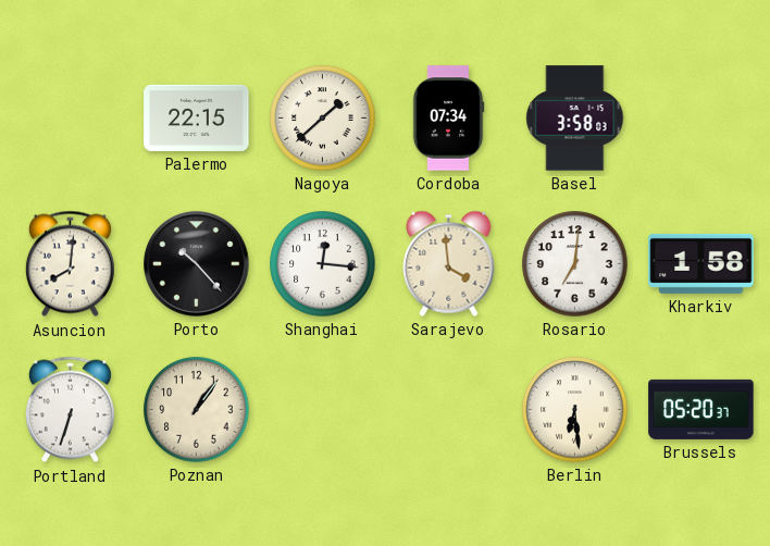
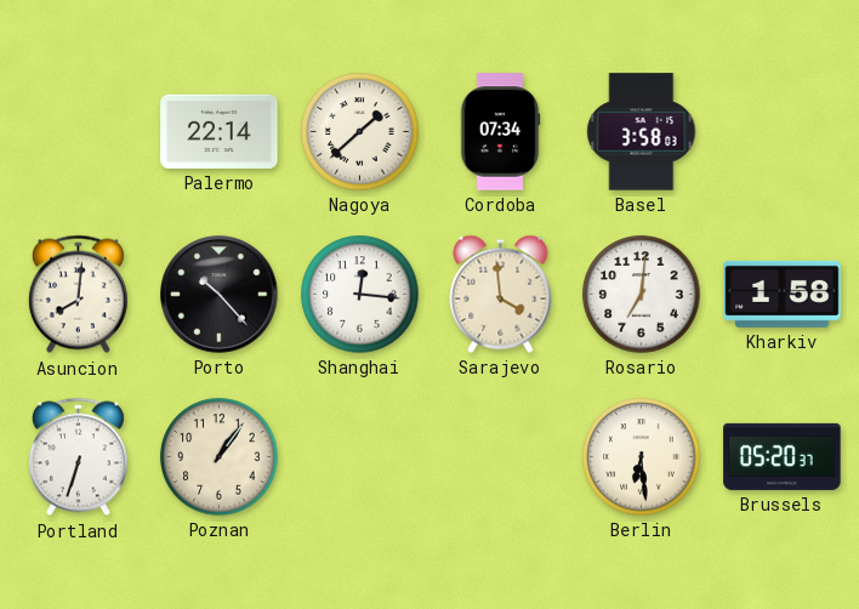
Palermo: 22:15 -> 22:14 (220, 131)
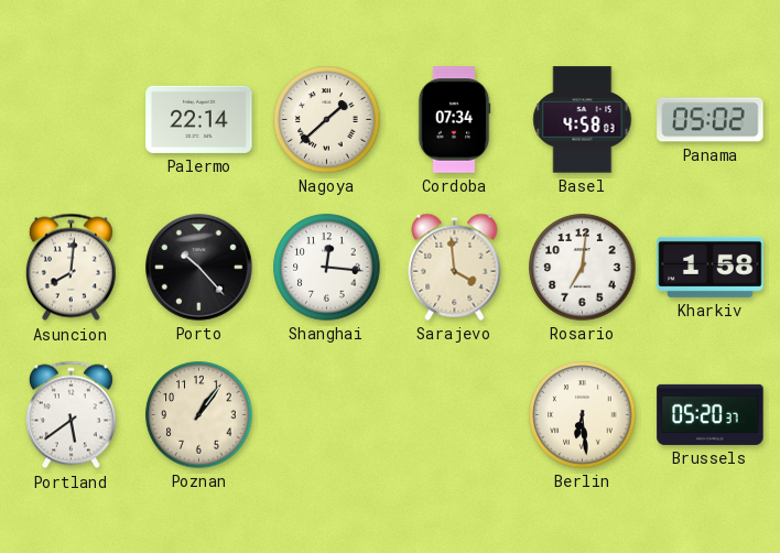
Basel: 3:58 -> 4:58 (583, 120)
Panama: none -> 05:02 (711, 120)
Portland: 6:33 -> 5:39 (71, 415)
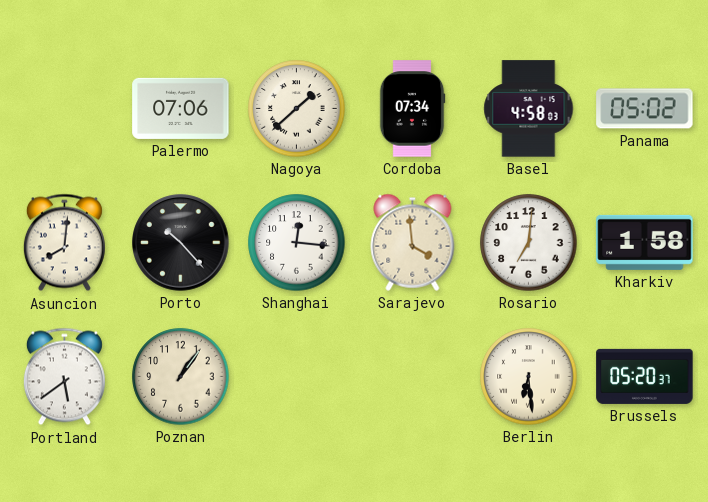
Palermo: 22:14 -> 07:06 (181, 108)
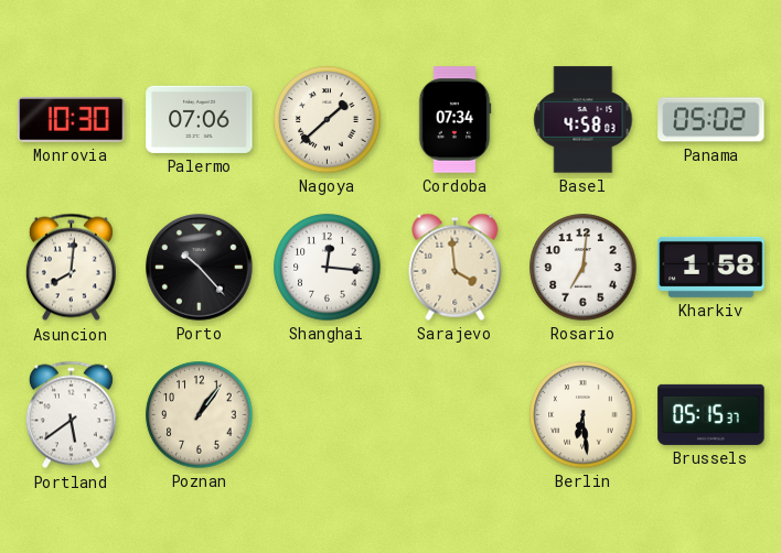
Monrovia: none -> 10:30 (72, 120)
Brussels: 05:20 -> 05:15 (712, 414)
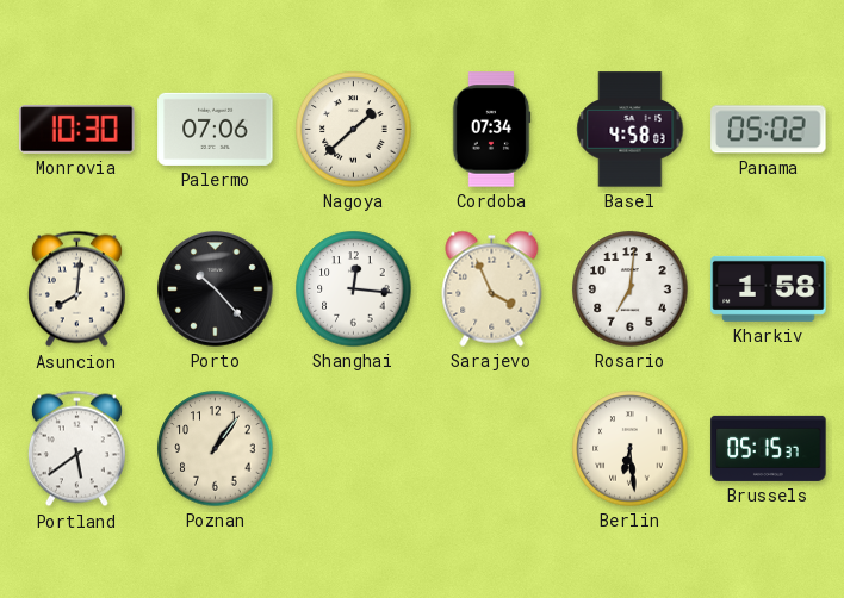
Sarajevo: 3:59 -> 3:56 (492, 288)
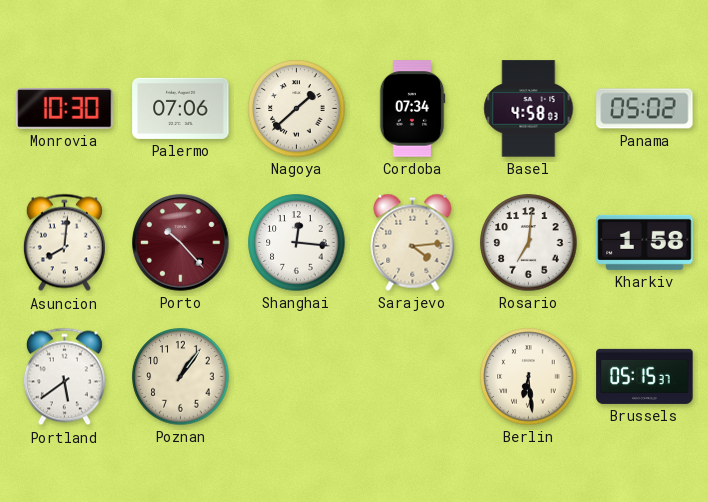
Porto dial: black -> burgundy (181, 243)
Sarajevo: 3:56 -> 4:14 (413, 242)
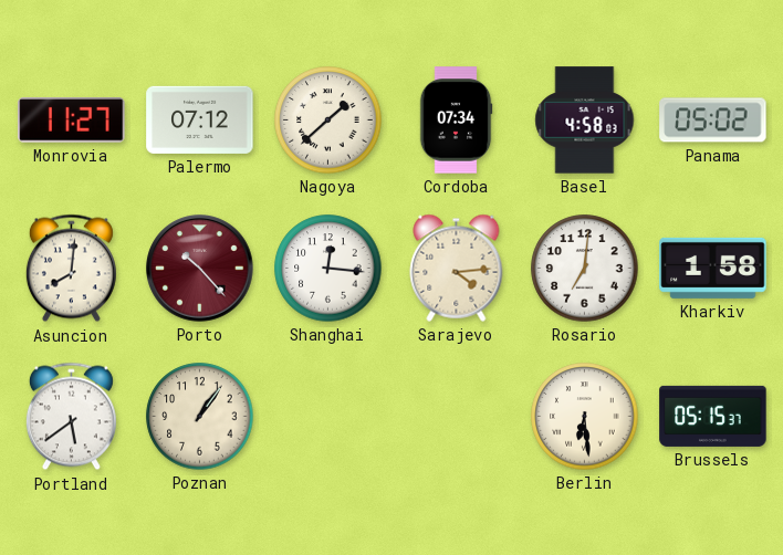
Monrovia: 10:30 -> 11:27 (72, 121)
Palermo: 07:06 -> 07:12 (200, 119)
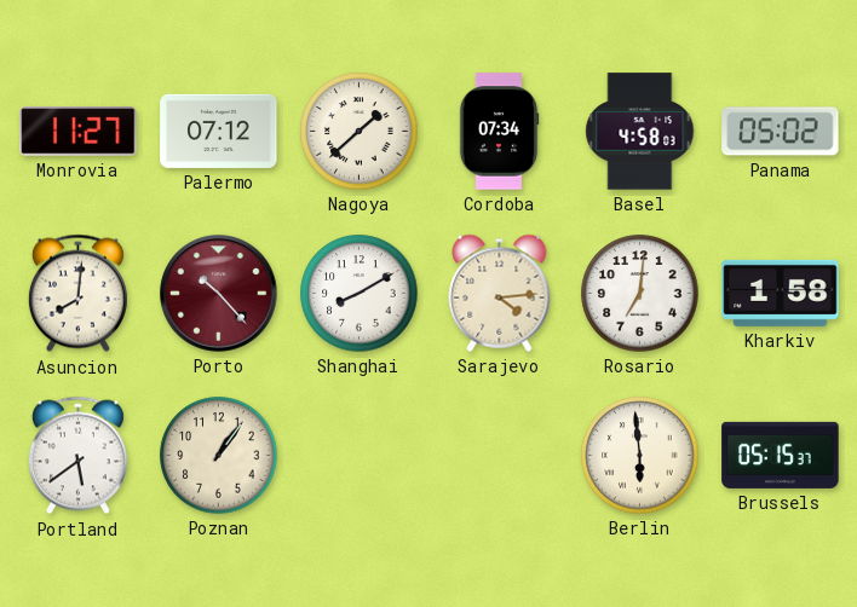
Shanghai: 12:16 -> 8:10 (360, 294)
Berlin: 6:29 -> 5:59 (640, 456)
